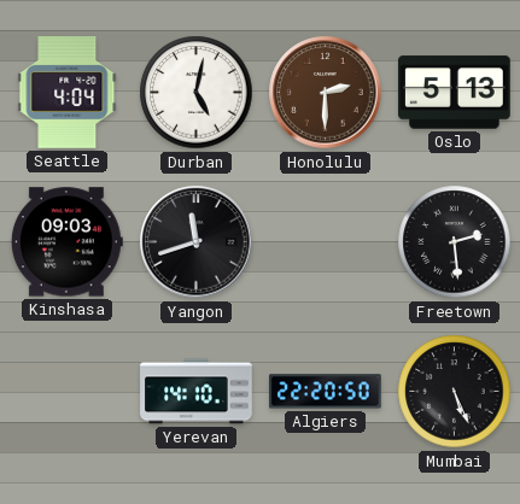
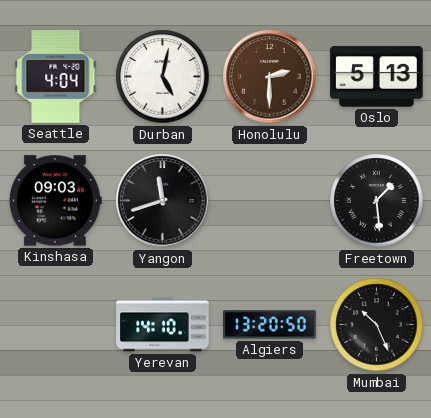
Freetown: 2:29 -> 1:29 (377, 201)
Algiers: 22:20 -> 13:20 (270, 325)
Mumbai: 5:26 -> 10:26 (377, 325)
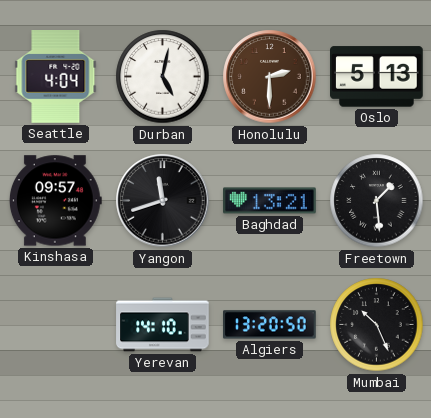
Kinshasa: 09:03 -> 09:57 (55, 201)
Baghdad: none -> 13:21 (270, 201)
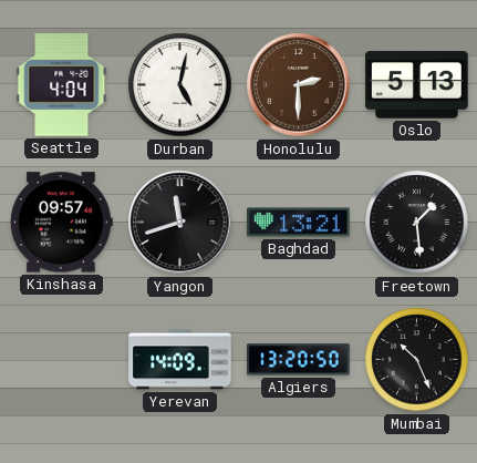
Yerevan: 14:10 -> 14:09 (180, 360)
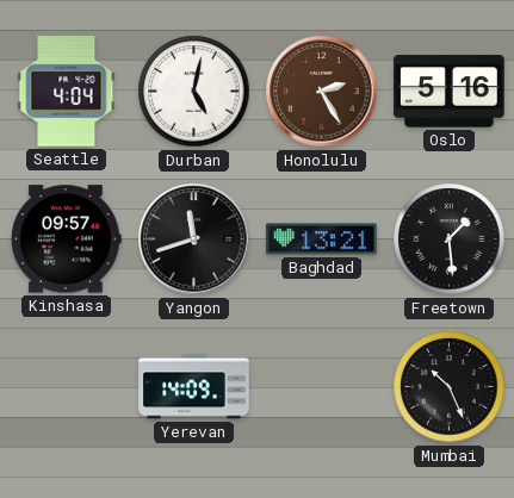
Honolulu: 2:30 -> 2:25 (322, 92)
Oslo: 5:13 -> 5:16 (450, 92)
Algiers: 13:20 -> none (299, 360)
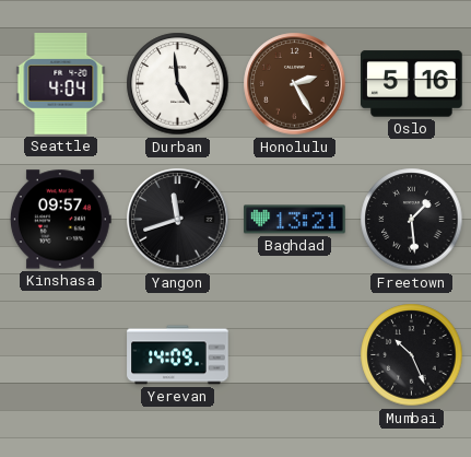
Durban: 5:02 -> 4:59 (178, 84)
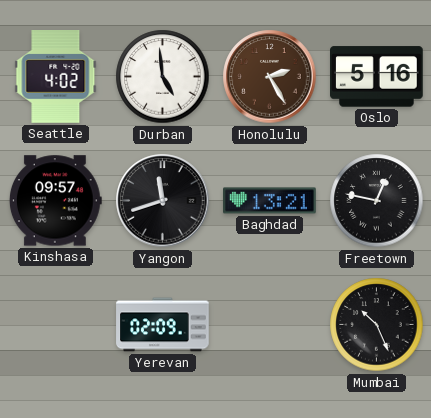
Seattle: 4:04 -> 4:02 (56, 77)
Freetown: 1:29 -> 12:47 (377, 201)
Yerevan: 14:09 -> 02:09 (163, 325)
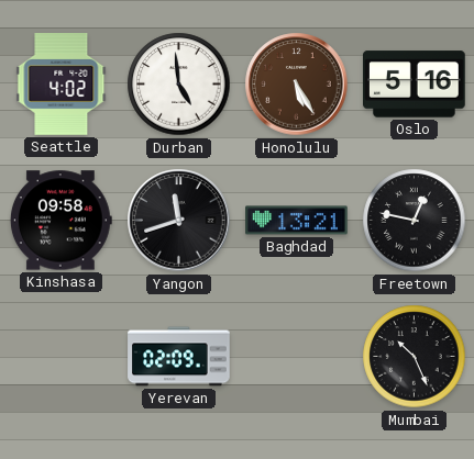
Honolulu: 2:25 -> 5:25 (297, 85)
Kinshasa: 09:57 -> 09:58 (60, 221)
